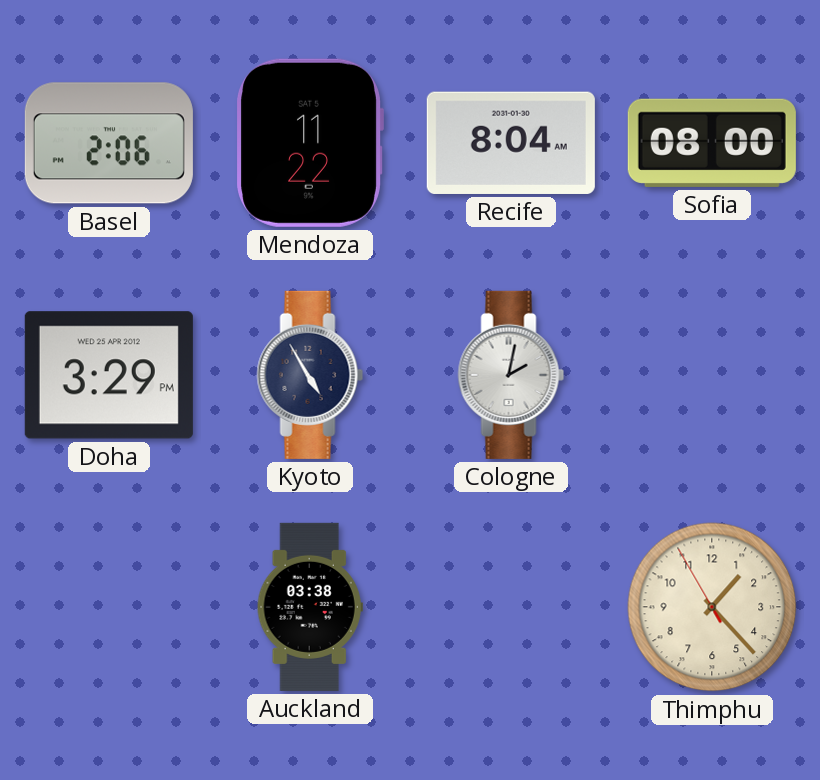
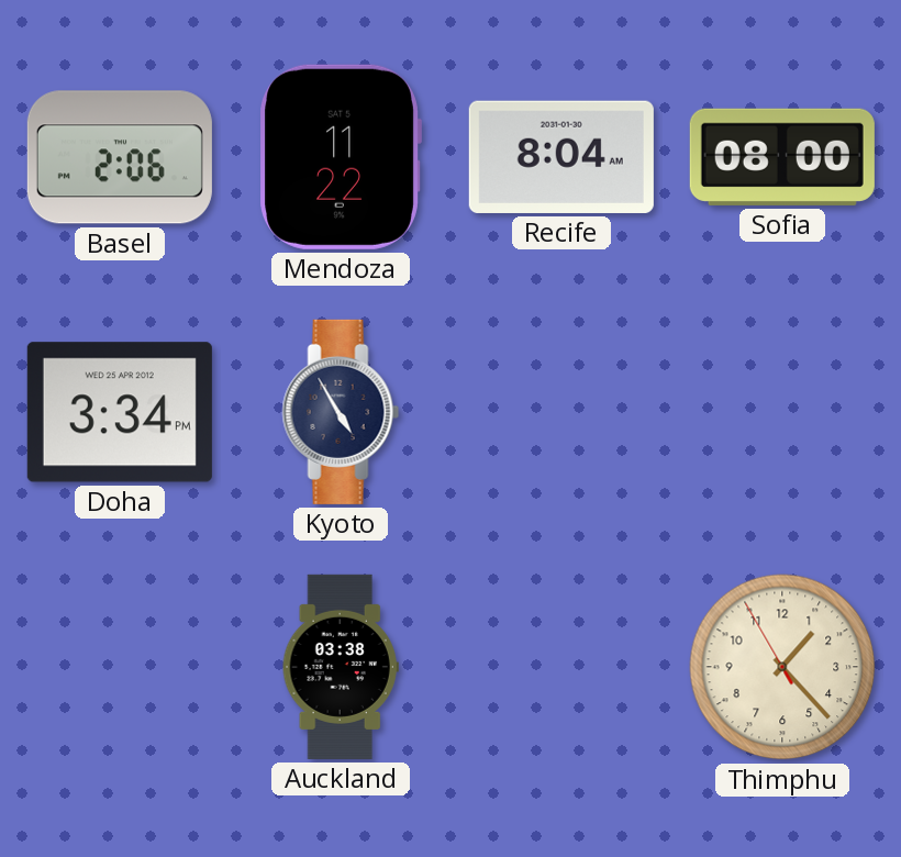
Doha: 3:29 -> 3:34 (120, 412)
Cologne: 2:02 -> none (511, 375)
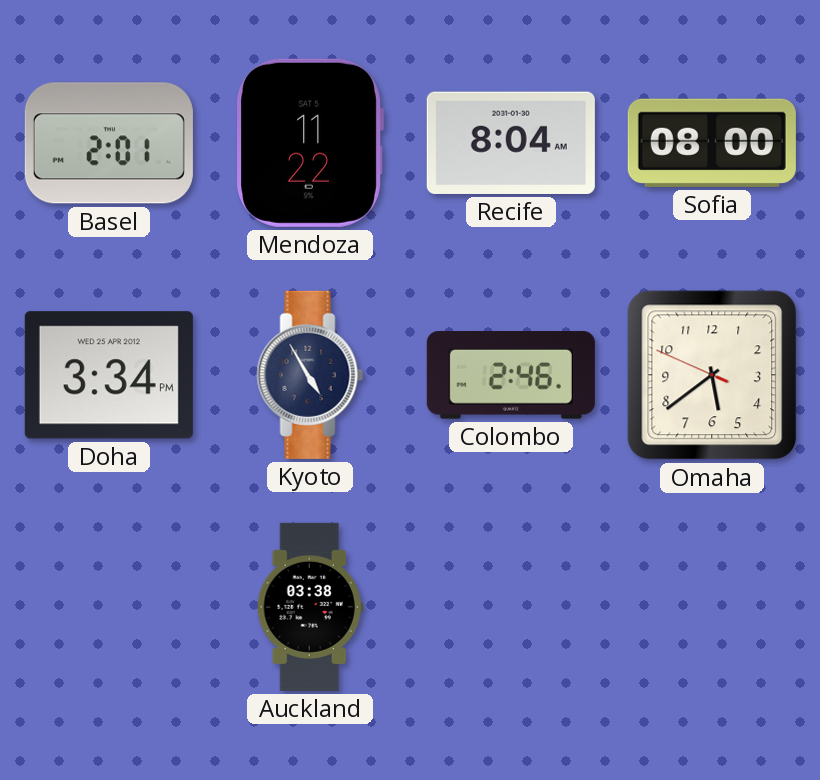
Basel: 2:06 -> 2:01 (109, 143)
Colombo: none -> 2:46 (511, 375)
Omaha: none -> 5:38 (712, 375)
Thimphu: 1:22 -> none (782, 667)
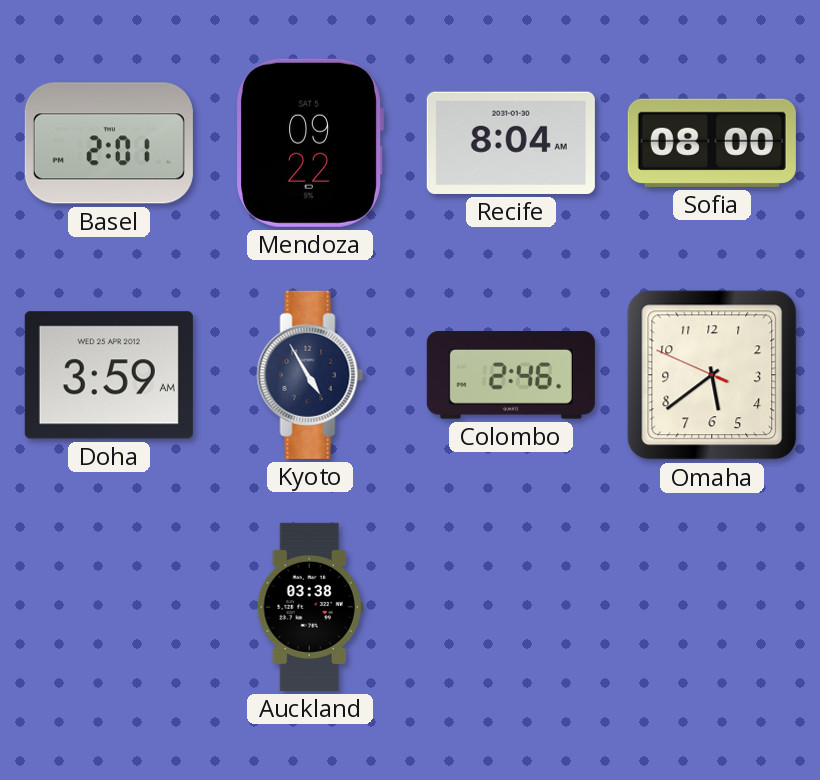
Mendoza: 11:22 -> 09:22 (310, 143)
Doha: 3:34 -> 3:59 (109, 375)
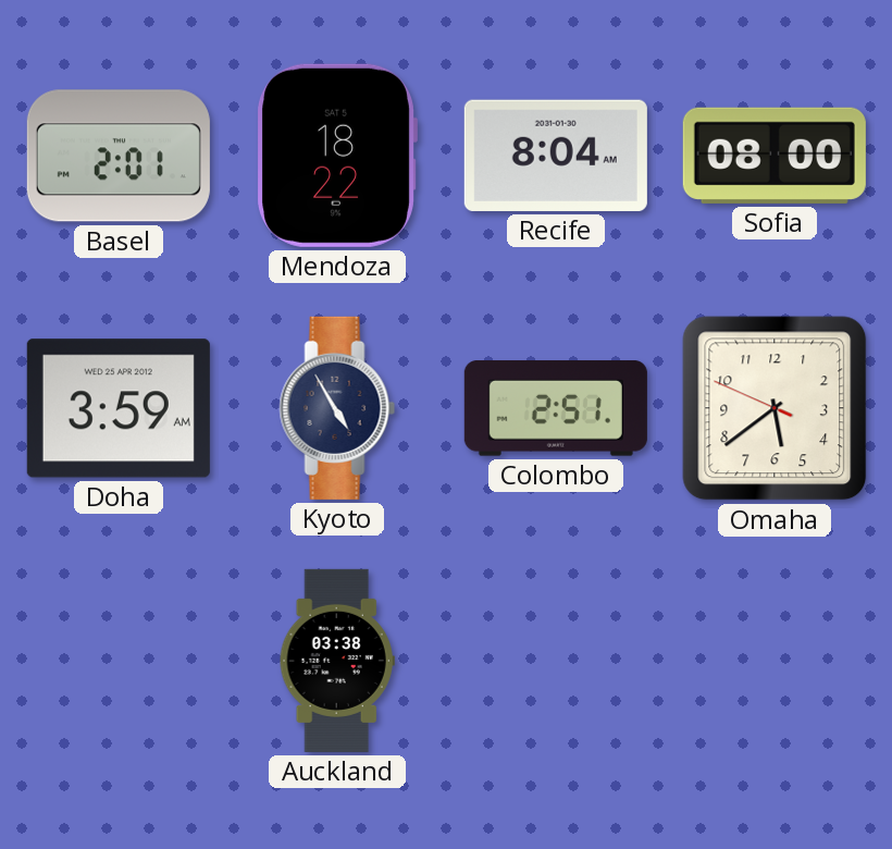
Mendoza: 09:22 -> 18:22 (337, 156)
Colombo: 2:46 -> 2:51 (556, 408)
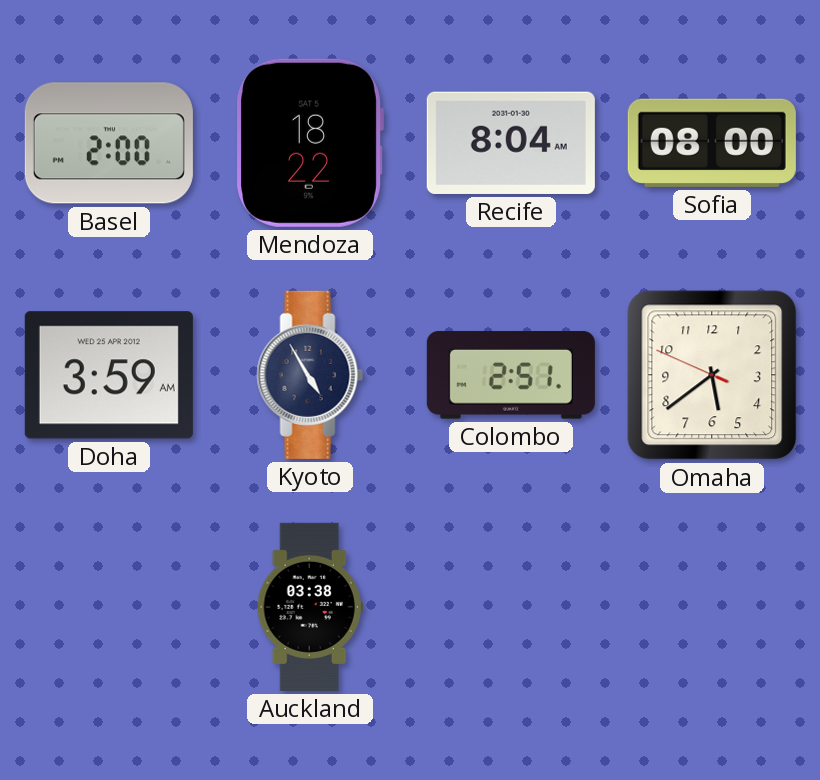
Basel: 2:01 -> 2:00 (109, 143)
